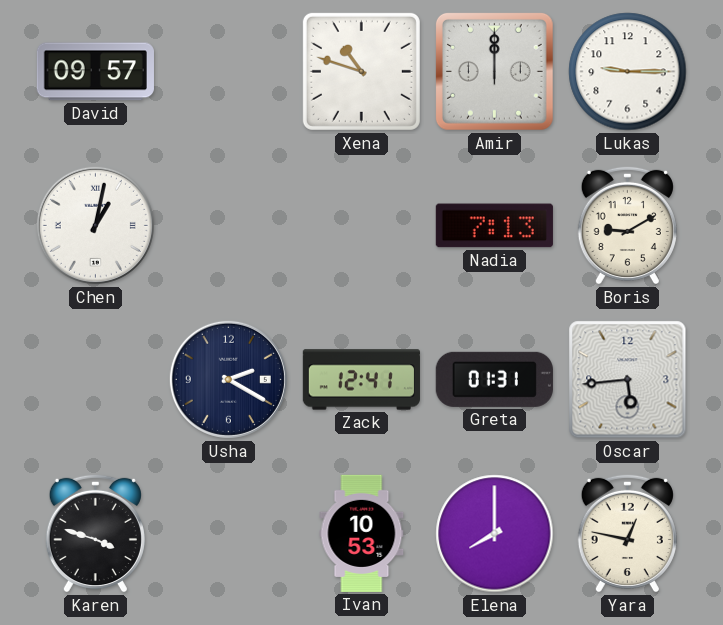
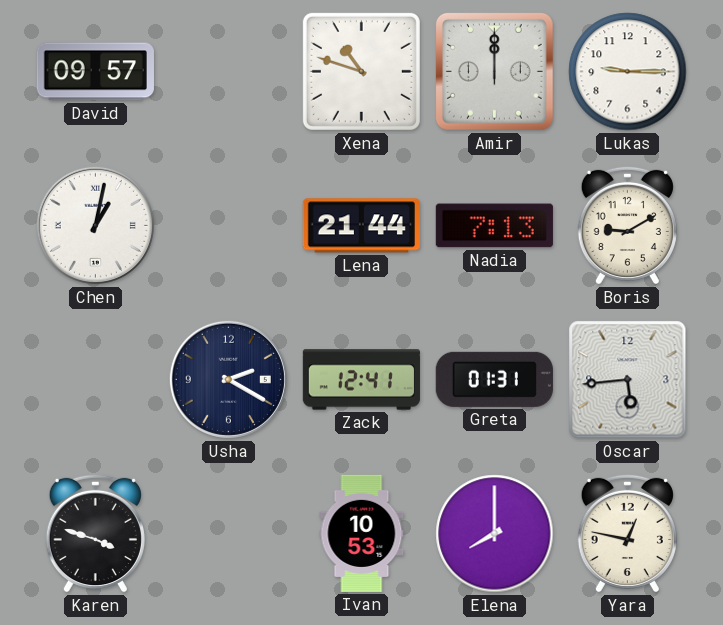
Lena: none -> 21:44 (361, 226)
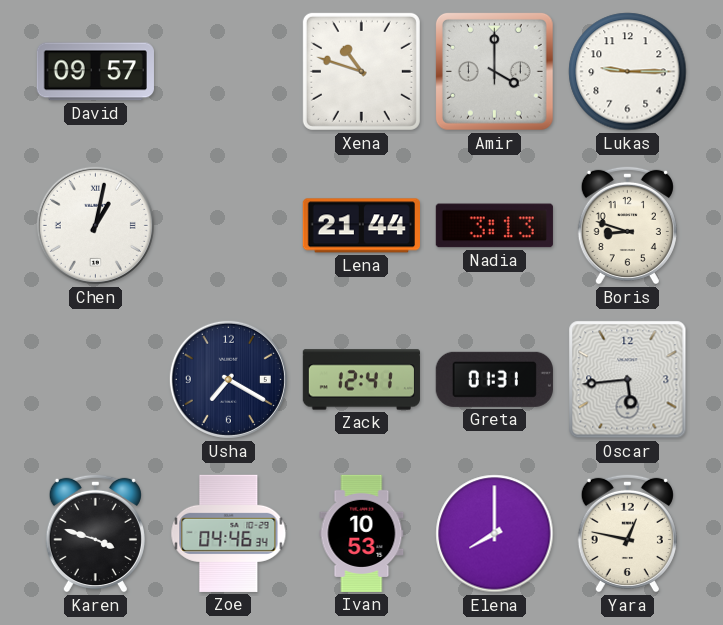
Amir: 12:00 -> 4:00 (494, 71)
Nadia: 7:13 -> 3:13 (494, 226)
Boris: 9:10 -> 8:48 (627, 225)
Usha: 2:20 -> 7:20 (228, 379)
Zoe: none -> 04:46 (229, 533)
